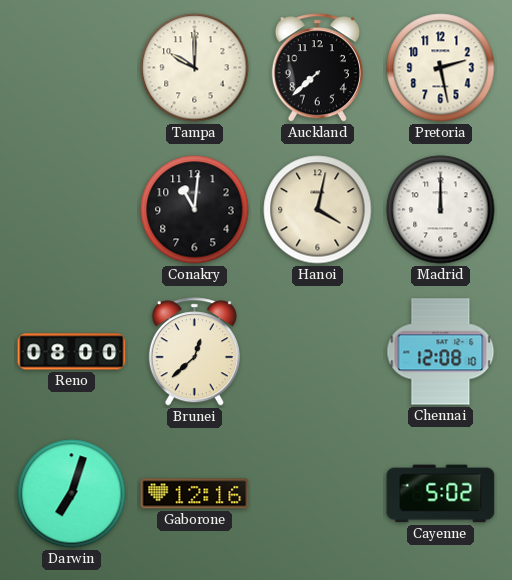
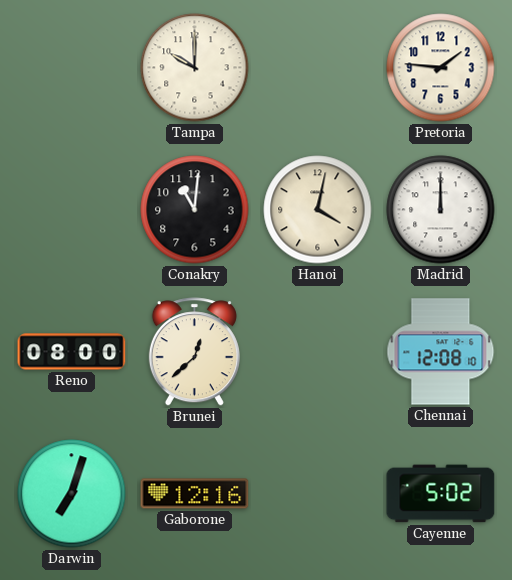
Auckland: 7:38 -> none (317, 68)
Pretoria: 2:28 -> 1:46 (441, 68)
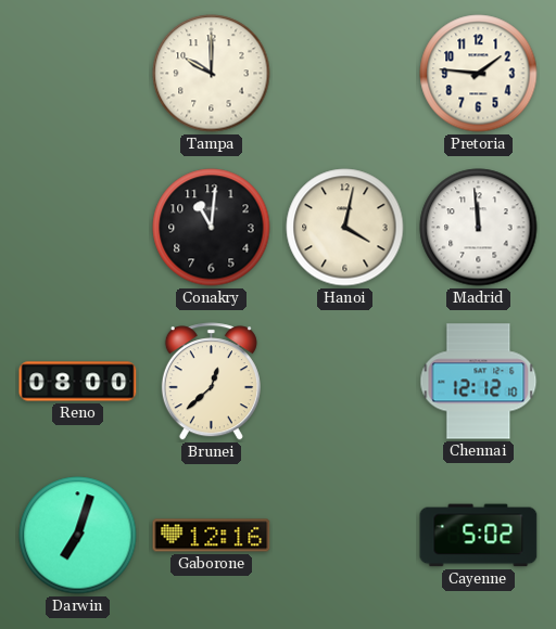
Madrid: 12:00 -> 11:59 (479, 228)
Chennai: 12:08 -> 12:12 (479, 382)
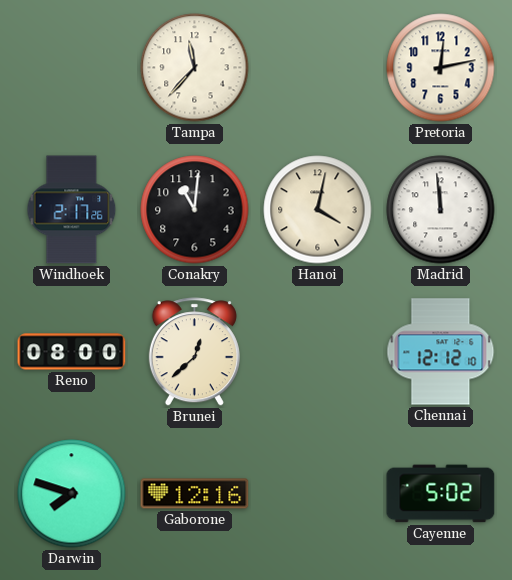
Tampa: 10:00 -> 11:37 (195, 68)
Pretoria: 1:46 -> 12:13 (441, 68)
Windhoek: none -> 2:17 (72, 210)
Darwin: 7:03 -> 7:48 (72, 494)
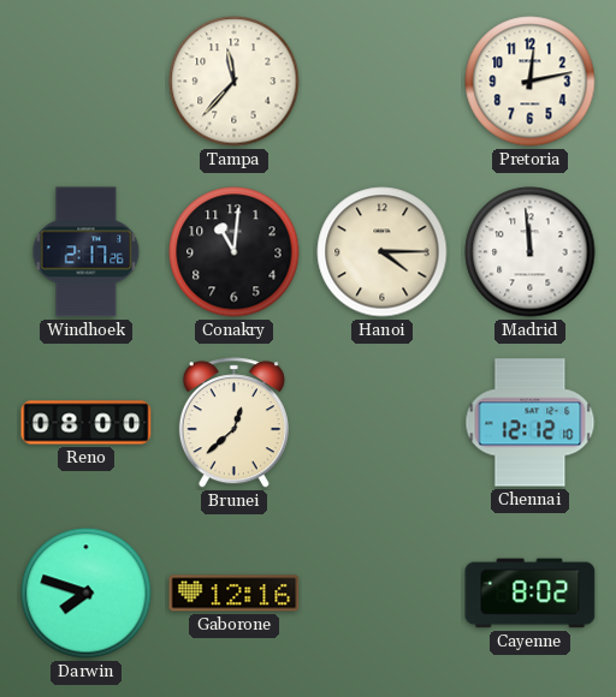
Hanoi: 4:02 -> 4:15 (383, 252)
Cayenne: 5:02 -> 8:02 (531, 594)
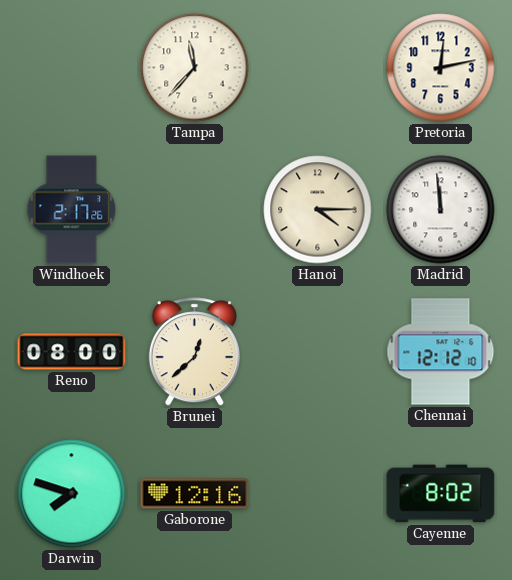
Conakry: 11:01 -> none (235, 252)
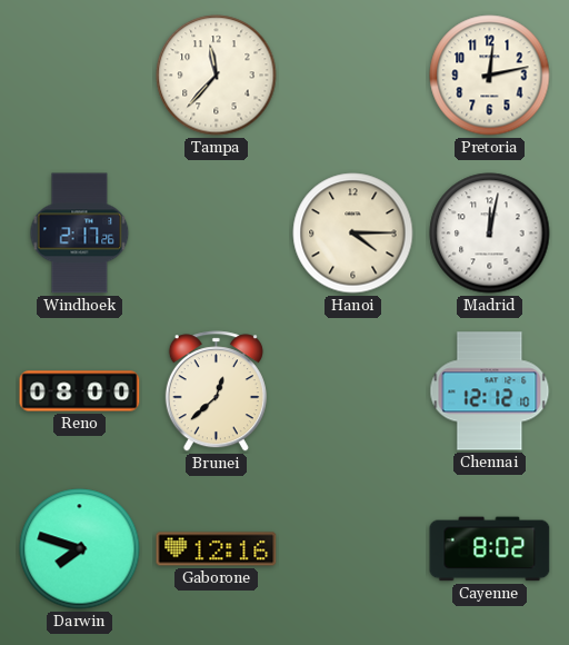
Madrid: 11:59 -> 12:02 (490, 234)
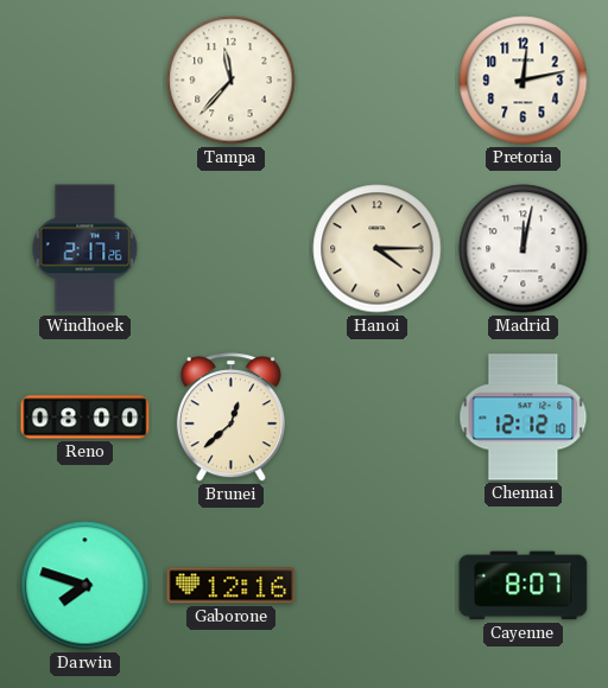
Cayenne: 8:02 -> 8:07 (524, 586)
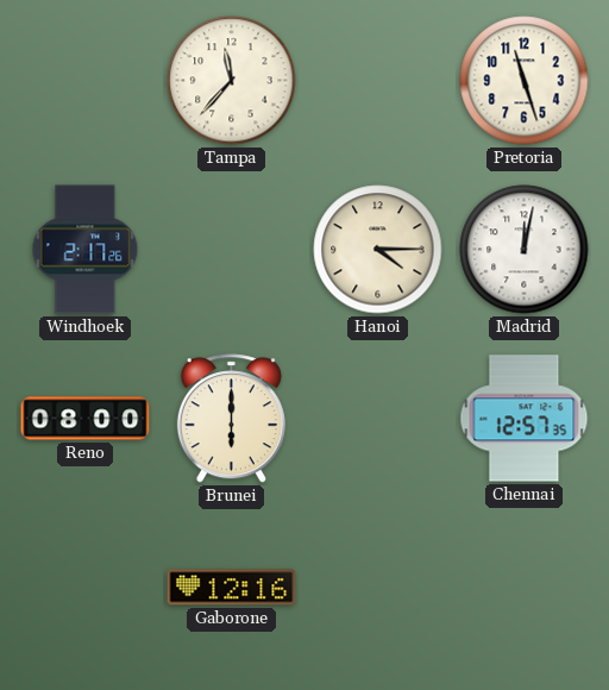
Pretoria: 12:13 -> 11:27 (525, 81)
Brunei: 12:38 -> 6:00 (231, 419)
Chennai: 12:12 -> 12:57 (525, 419)
Darwin: 7:48 -> none (85, 586)
Cayenne: 8:07 -> none (524, 586)
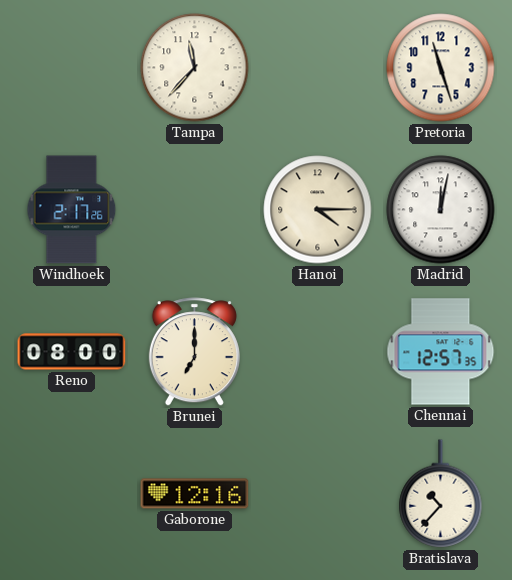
Brunei: 6:00 -> 7:00 (194, 352)
Bratislava: none -> 10:37 (441, 494)
